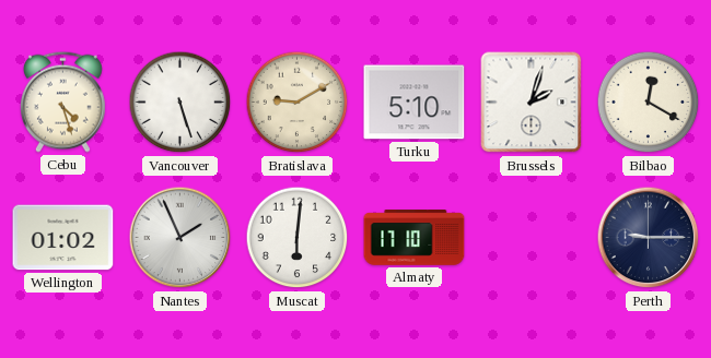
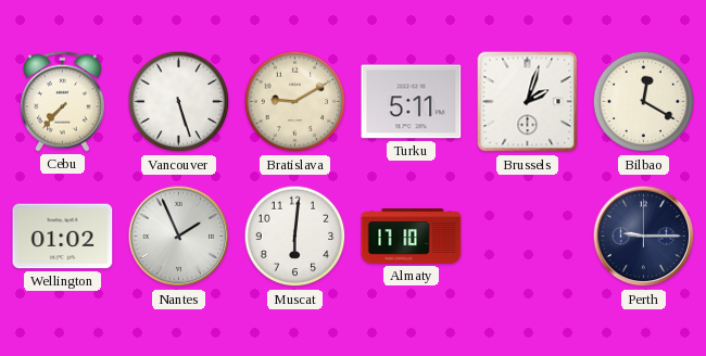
Cebu: 4:27 -> 7:37 (62, 101)
Turku: 5:10 -> 5:11 (412, 102)
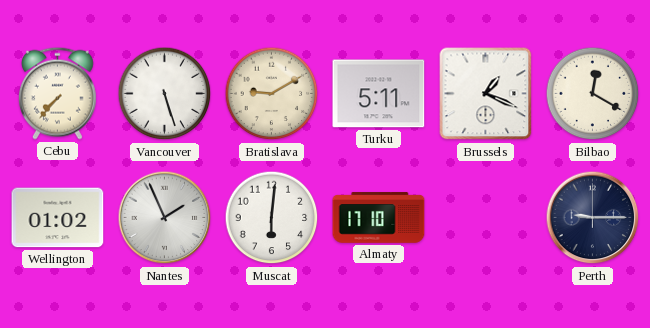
Brussels: 2:03 -> 1:19 (486, 94)
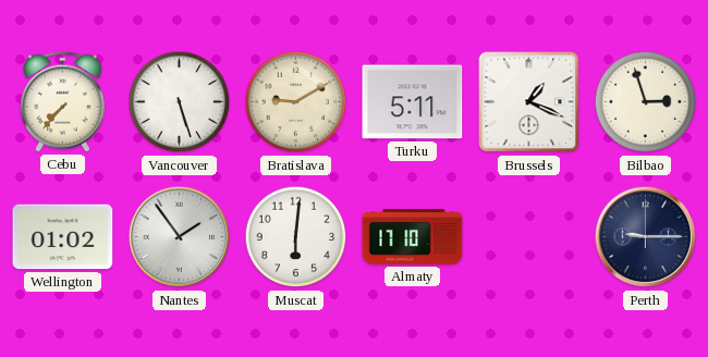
Bilbao: 12:20 -> 2:57 (646, 102)
Nantes: 1:56 -> 1:54 (180, 237)
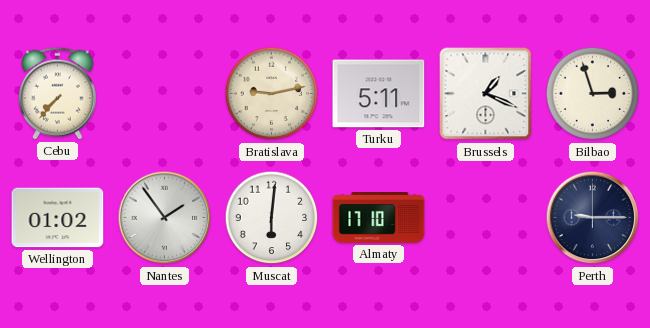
Vancouver: 5:27 -> none (180, 102)
Bratislava: 9:10 -> 9:13 (272, 94)
